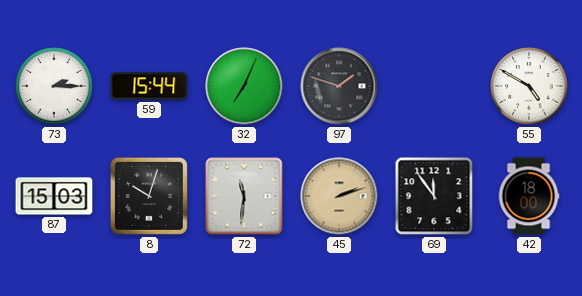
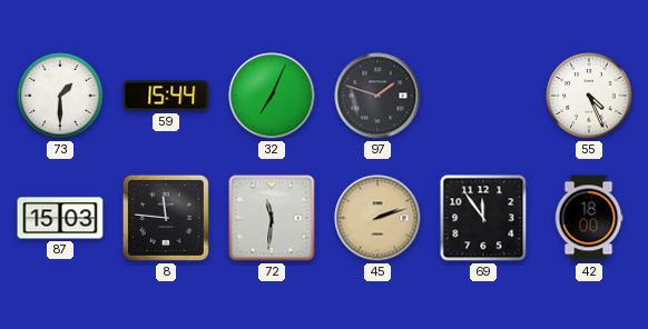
73: 2:15 -> 1:30 (60, 96)
55: 4:50 -> 4:26 (589, 96)
8: 10:03 -> 11:46 (166, 218)
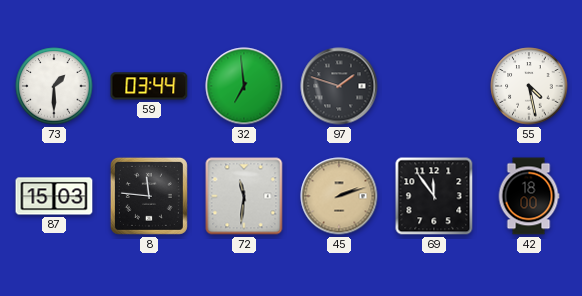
59: 15:44 -> 03:44 (149, 86)
32: 7:04 -> 6:59 (244, 86)
55: 4:26 -> 4:28 (529, 86)
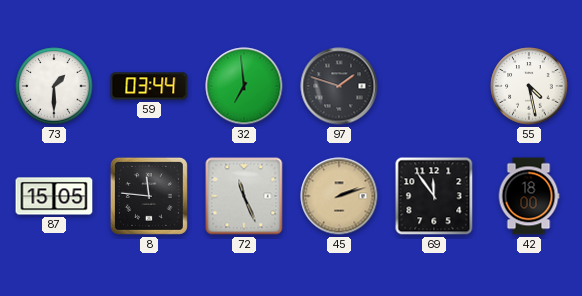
87: 15:03 -> 15:05 (54, 196)
72: 11:31 -> 11:26 (244, 196)
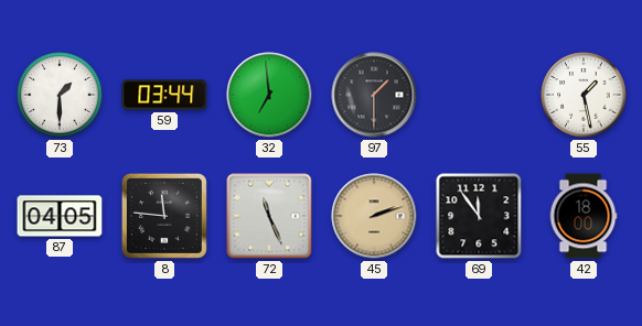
97: 1:48 -> 1:30 (374, 95)
55: 4:28 -> 1:28 (584, 95)
87: 15:05 -> 04:05 (60, 216)
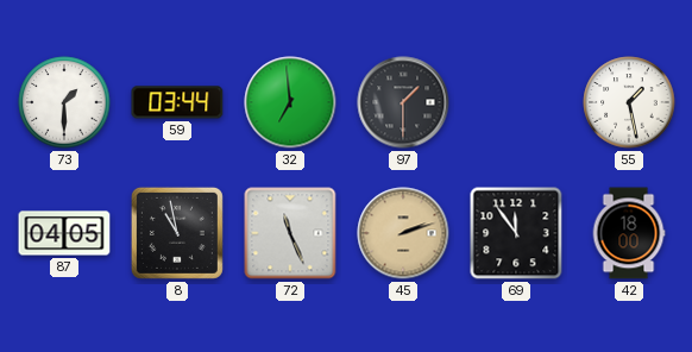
8: 11:46 -> 10:58 (177, 233)
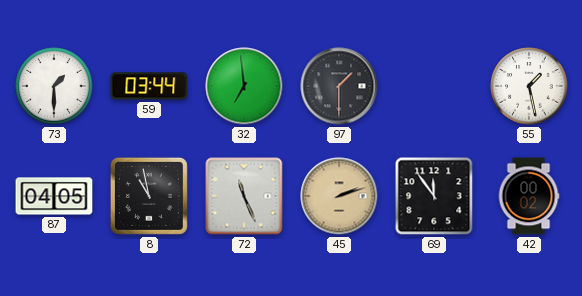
42: 18:00 -> 00:02 (529, 196)
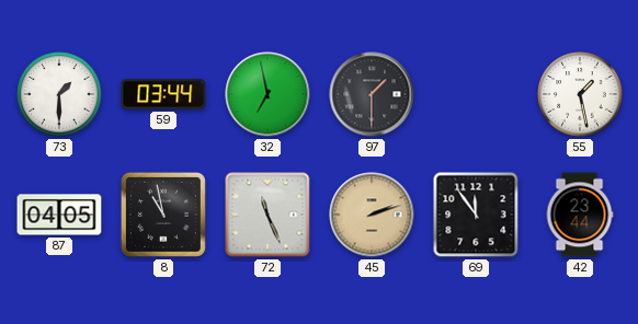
32: 6:59 -> 6:58 (267, 94)
42: 00:02 -> 23:44 (580, 215)
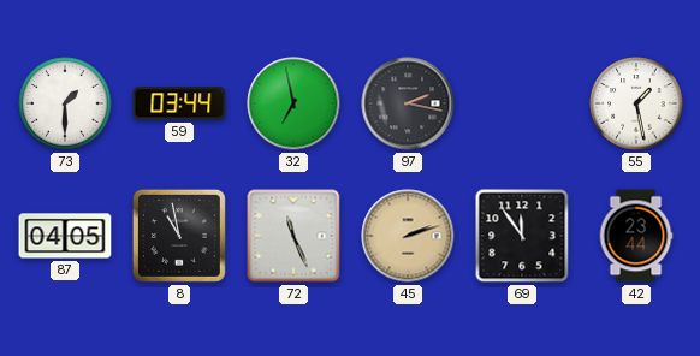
97: 1:30 -> 2:17 (408, 103)
